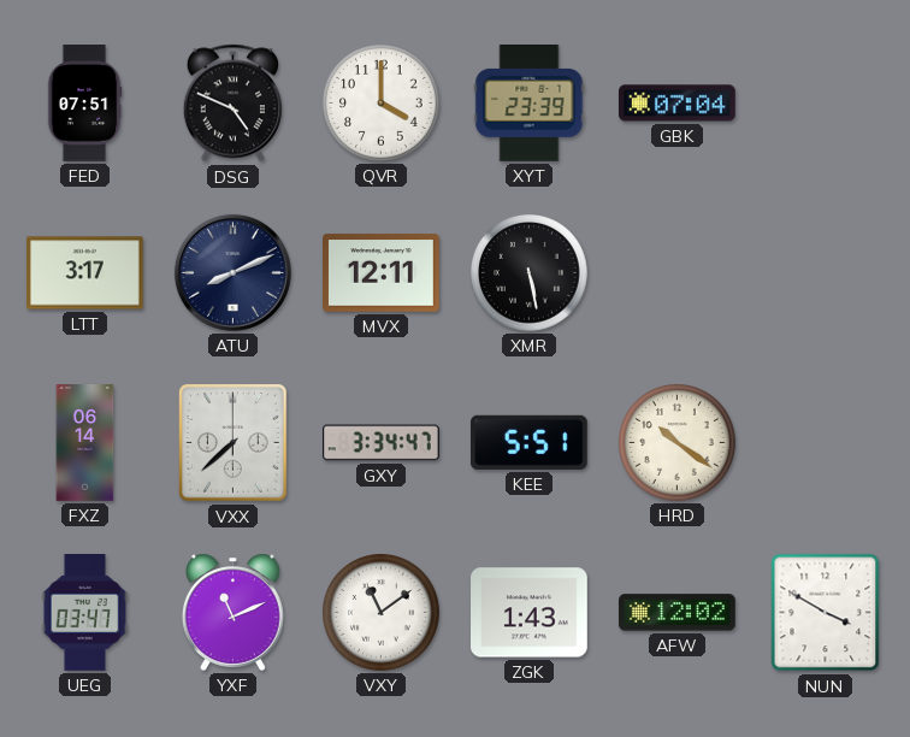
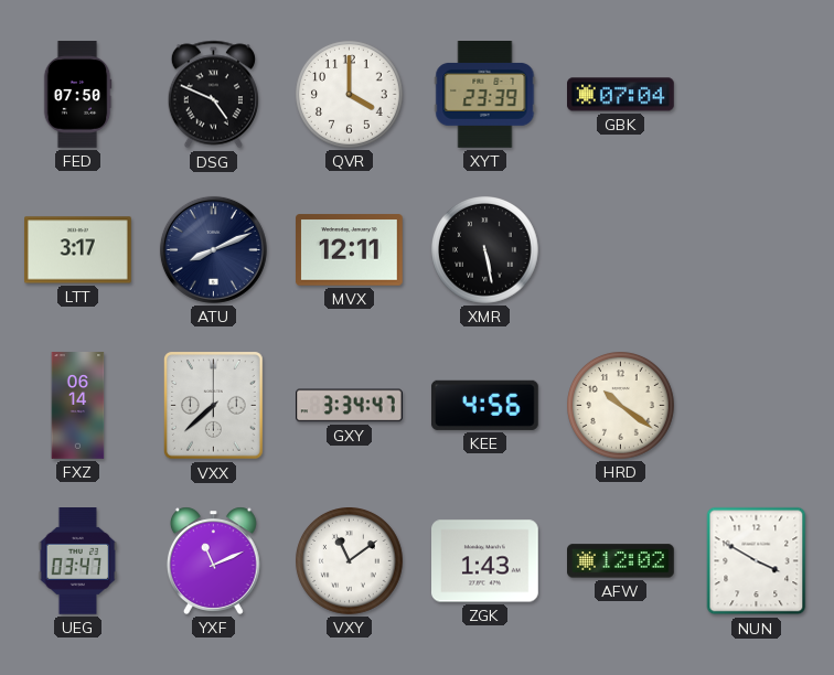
FED: 07:51 -> 07:50 (77, 95)
KEE: 5:51 -> 4:56 (484, 405)
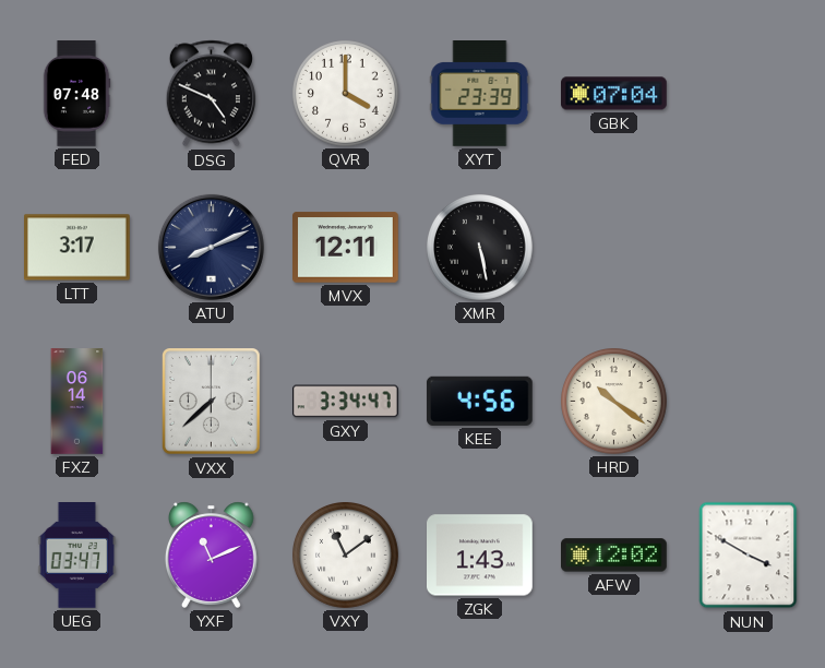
FED: 07:50 -> 07:48 (76, 94)
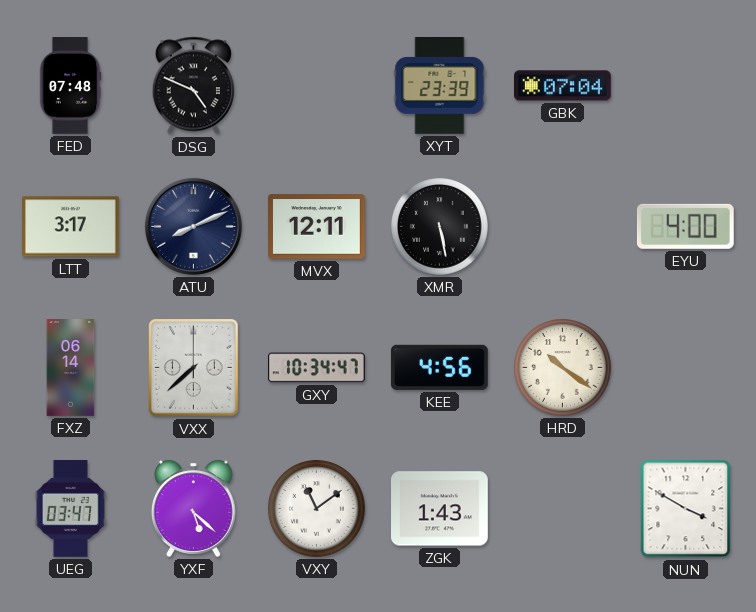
QVR: 4:00 -> none (346, 94)
EYU: none -> 4:00 (685, 226)
GXY: 3:34 -> 10:34 (317, 368)
YXF: 11:11 -> 5:22 (193, 508)
AFW: 12:02 -> none (614, 556)
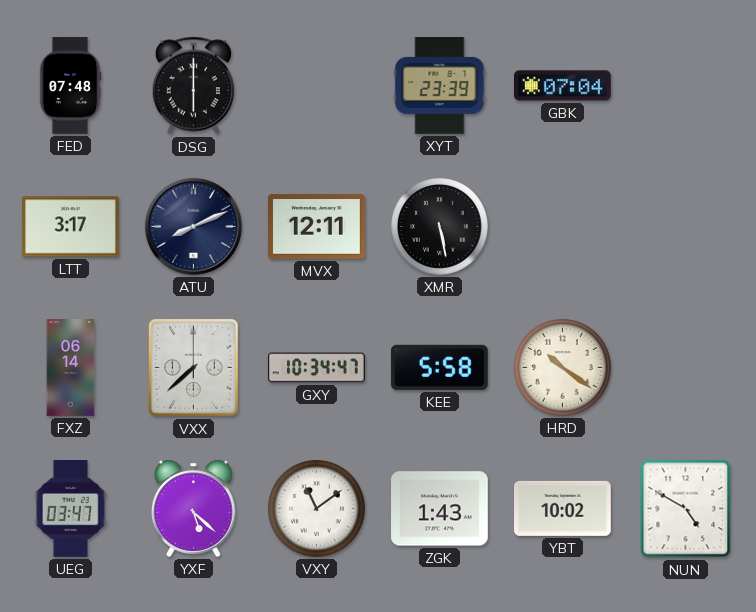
DSG: 4:49 -> 6:00 (193, 86)
EYU: 4:00 -> none (685, 226)
KEE: 4:56 -> 5:58 (439, 367)
YBT: none -> 10:02 (563, 508)
NUN: 3:50 -> 4:50 (686, 509)
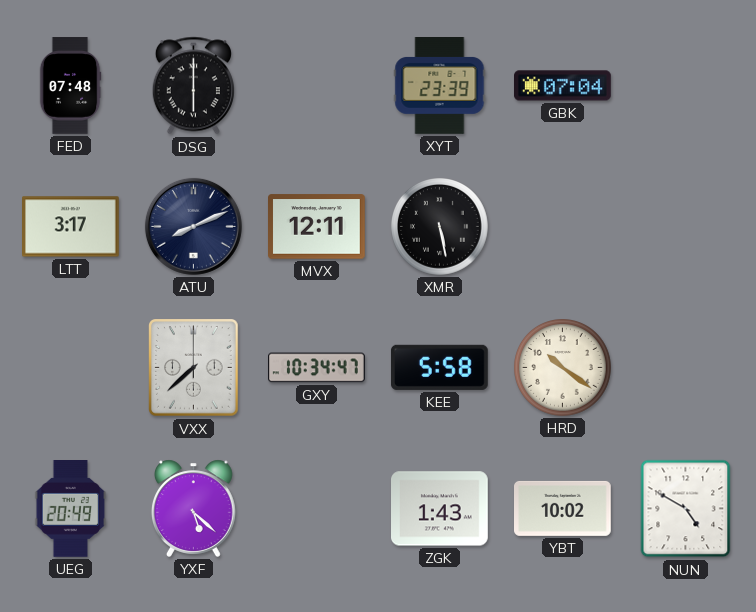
FXZ: 06:14 -> none (71, 368)
UEG: 03:47 -> 20:49 (71, 509)
VXY: 11:09 -> none (317, 509)
